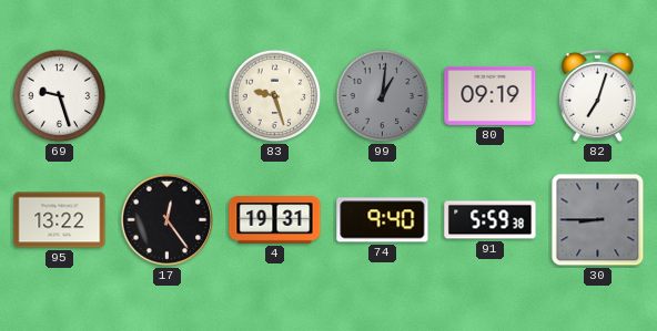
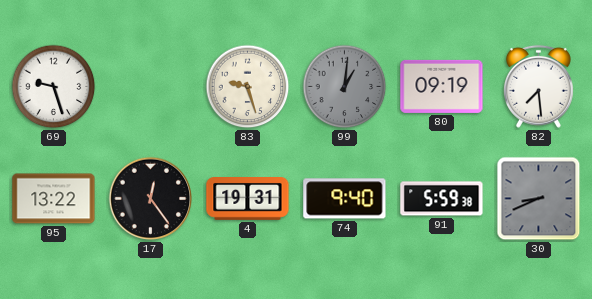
82: 7:03 -> 7:29 (538, 86)
30: 8:45 -> 8:41 (539, 199)
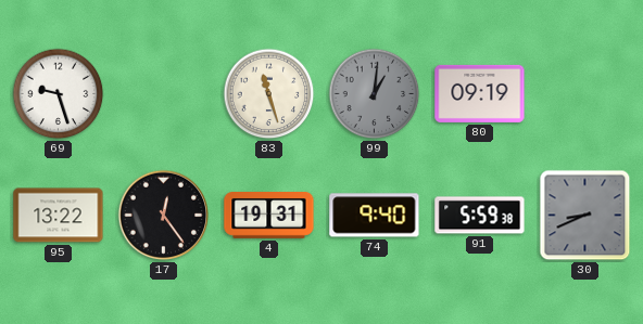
83: 9:27 -> 11:27 (269, 94)
82: 7:29 -> none (538, 86)
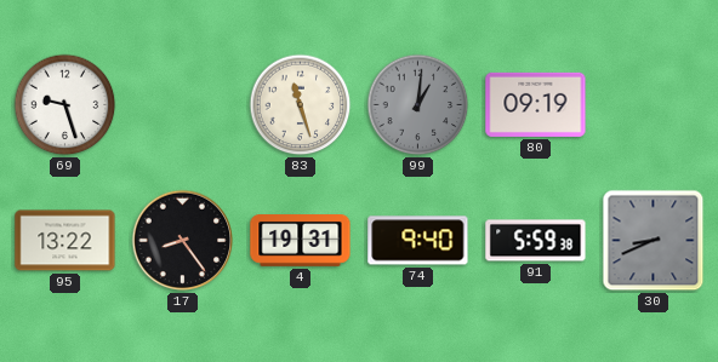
17: 12:24 -> 8:24 (183, 241)
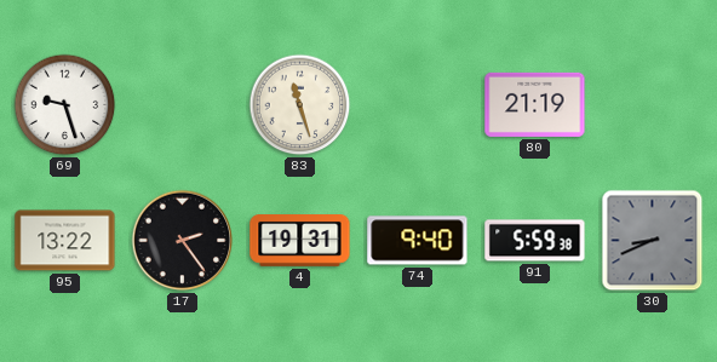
99: 1:01 -> none (418, 105)
80: 09:19 -> 21:19 (535, 104)
17: 8:24 -> 2:24 (183, 241)
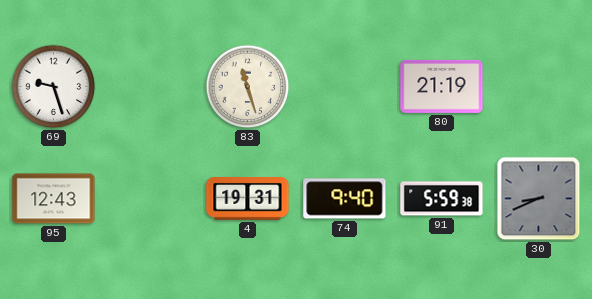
95: 13:22 -> 12:43 (54, 199)
17: 2:24 -> none (183, 241)
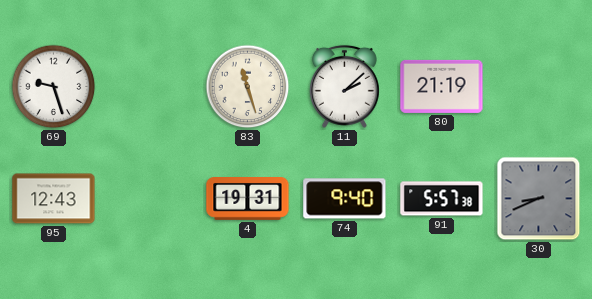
11: none -> 2:08 (344, 86)
91: 5:59 -> 5:57 (442, 199)
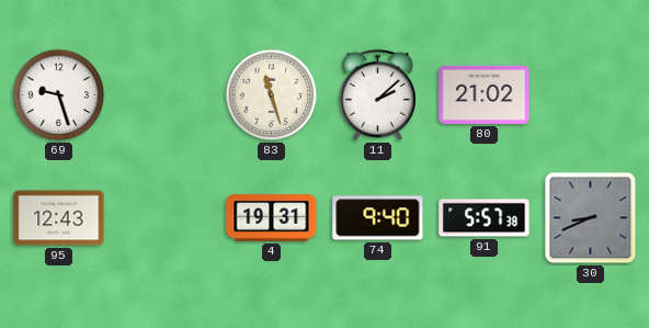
80: 21:19 -> 21:02 (485, 94)
